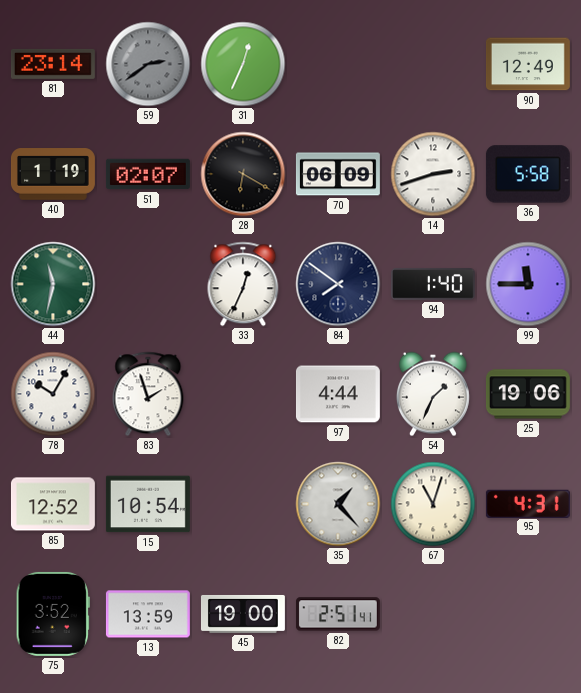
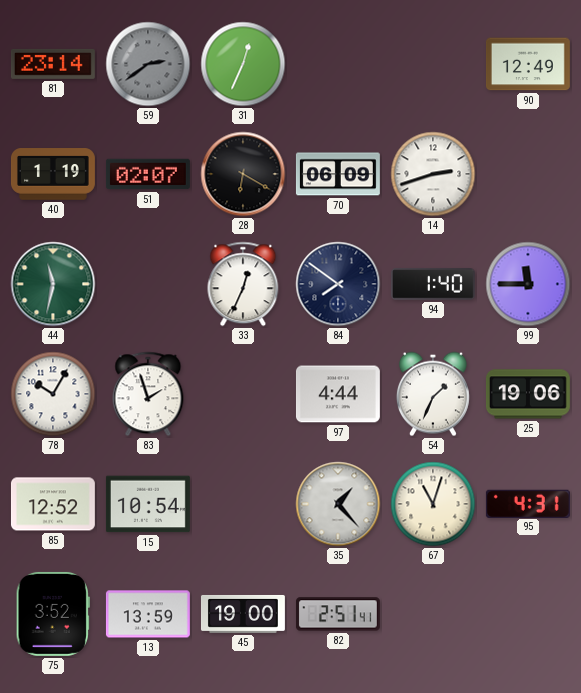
36: 5:58 -> none (528, 174)
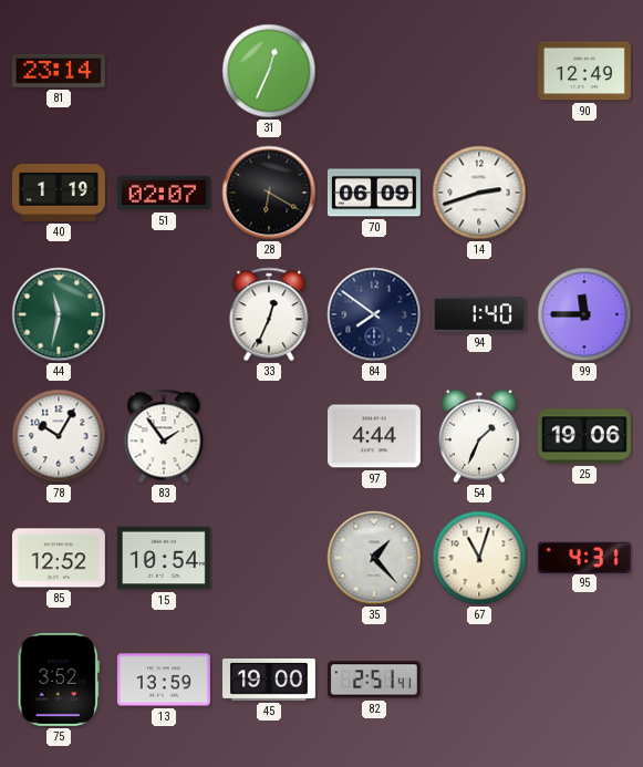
59: 2:39 -> none (148, 64)
83: 1:57 -> 1:54 (164, 436)
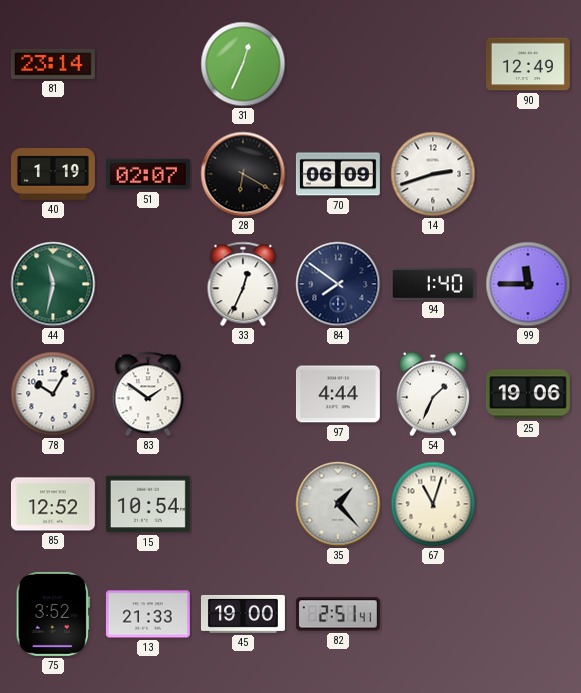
83: 1:54 -> 1:51 (148, 394)
95: 4:31 -> none (584, 557)
13: 13:59 -> 21:33 (148, 614)
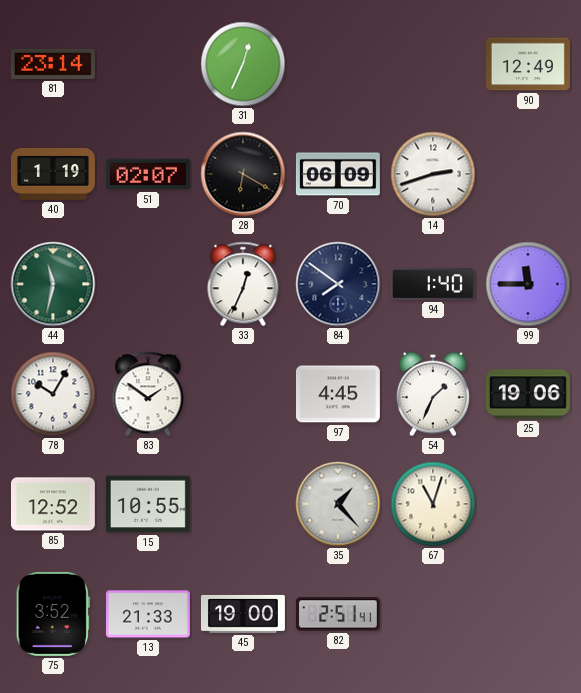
97: 4:44 -> 4:45 (338, 394)
15: 10:54 -> 10:55 (148, 504)
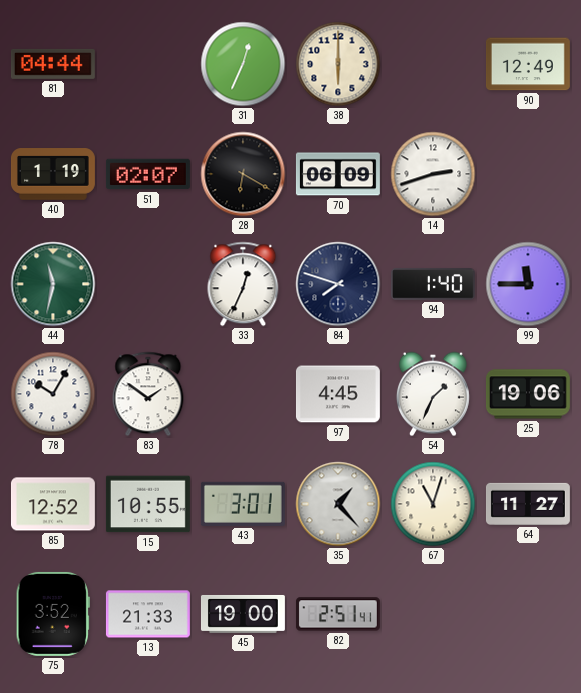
81: 23:14 -> 04:44 (53, 64)
38: none -> 6:00 (338, 64)
84: 7:51 -> 7:48 (338, 284)
43: none -> 3:01 (243, 504)
64: none -> 11:27 (528, 504)
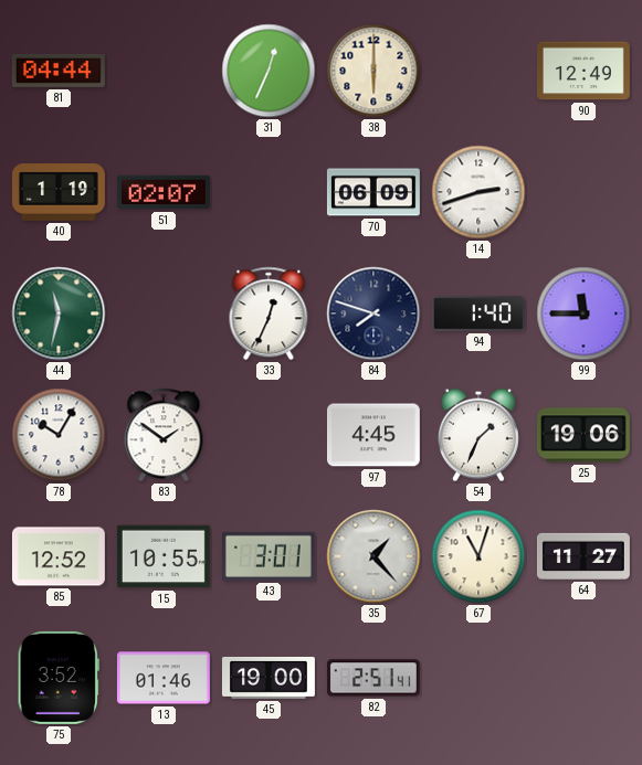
28: 6:20 -> none (243, 174)
13: 21:33 -> 01:46 (164, 678)
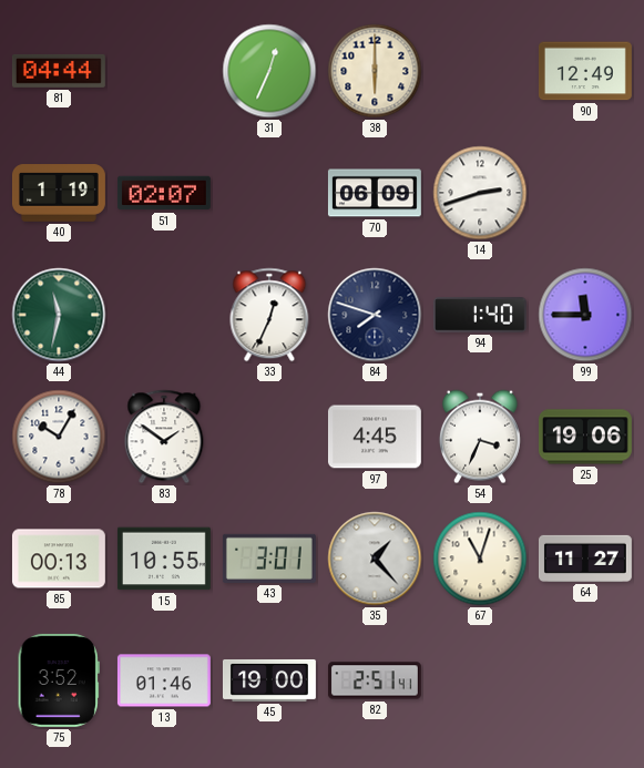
54: 1:34 -> 3:34 (480, 437)
85: 12:52 -> 00:13 (59, 559)
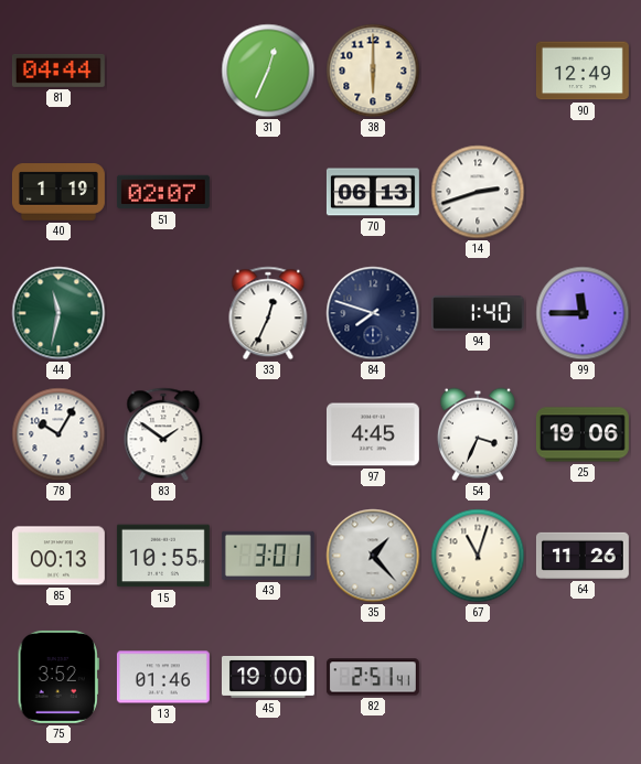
70: 06:09 -> 06:13 (373, 192)
64: 11:27 -> 11:26 (583, 556)
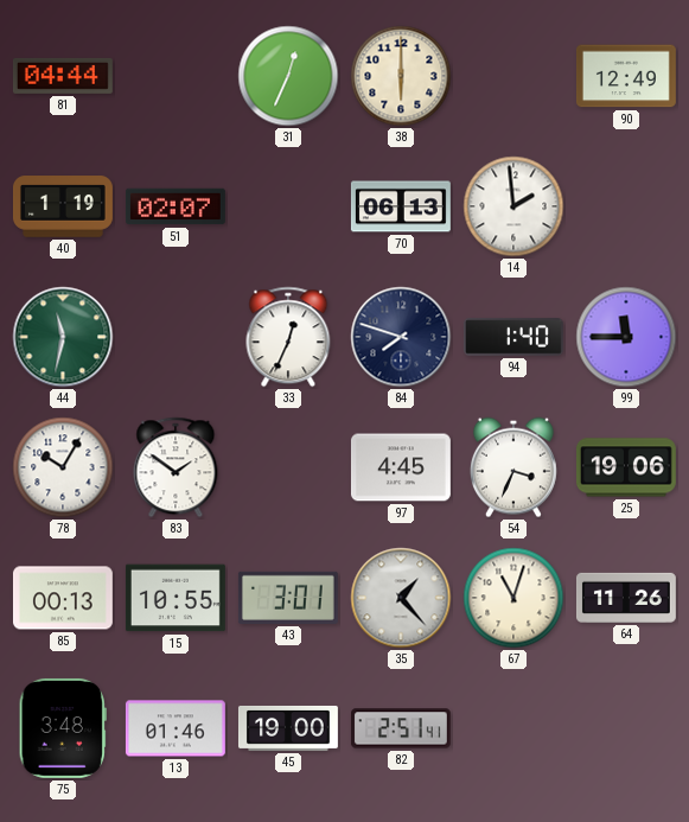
14: 2:42 -> 1:59 (513, 206)
75: 3:52 -> 3:48 (63, 728)
